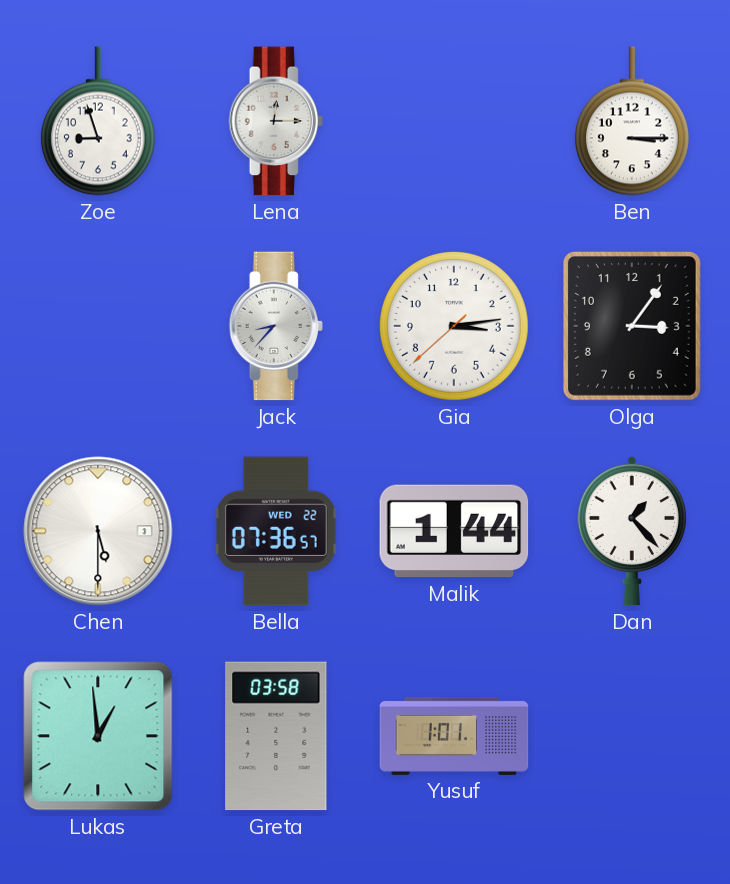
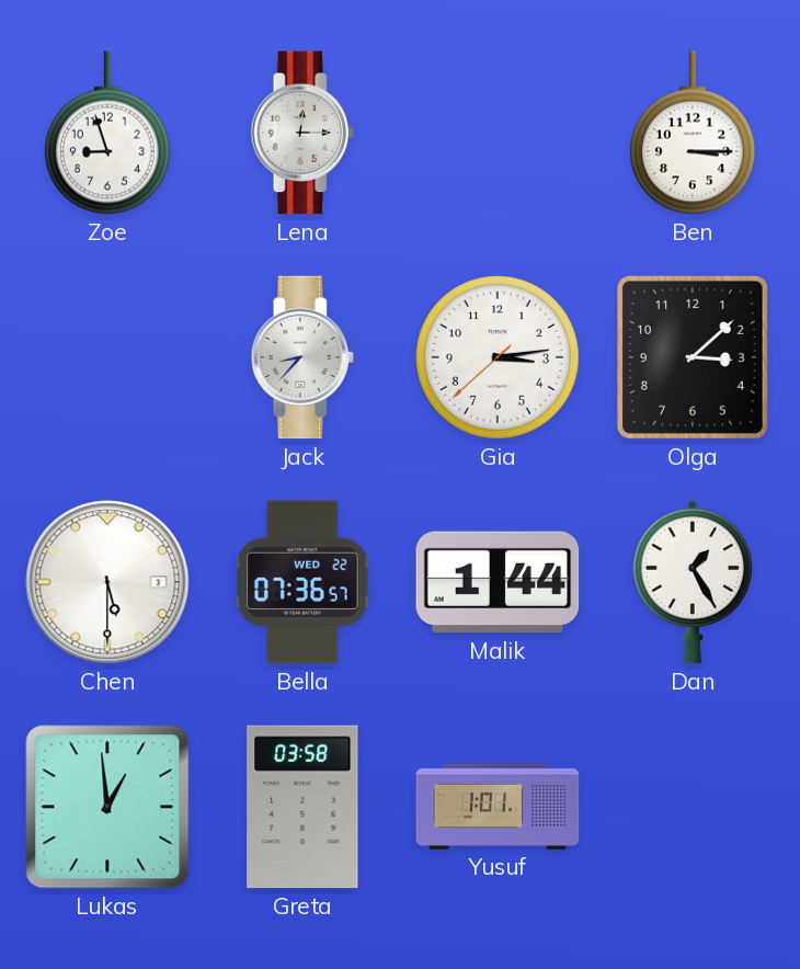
Olga: 3:06 -> 3:08 (693, 357)
Dan: 1:23 -> 1:25 (693, 582)
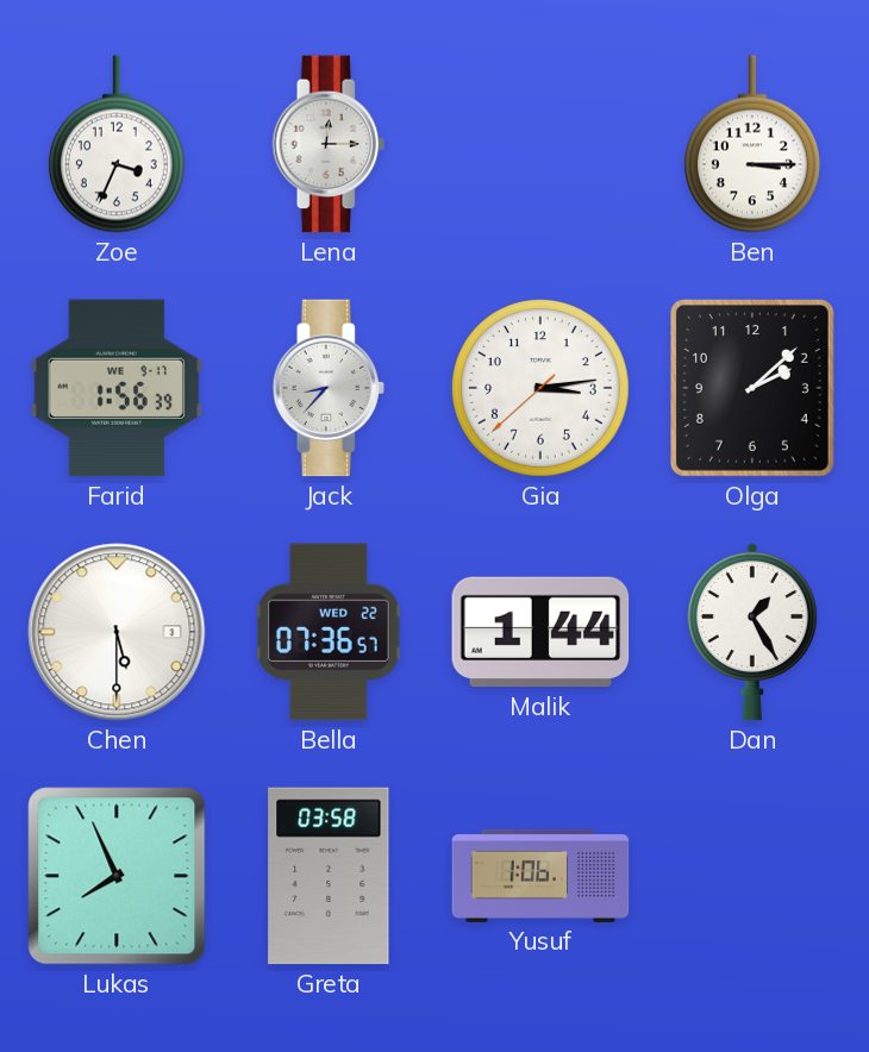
Zoe: 8:57 -> 3:34 (117, 144)
Farid: none -> 1:56 (117, 388)
Olga: 3:08 -> 2:08 (752, 388)
Lukas: 12:59 -> 7:56 (117, 876)
Yusuf: 1:01 -> 1:06 (540, 876)
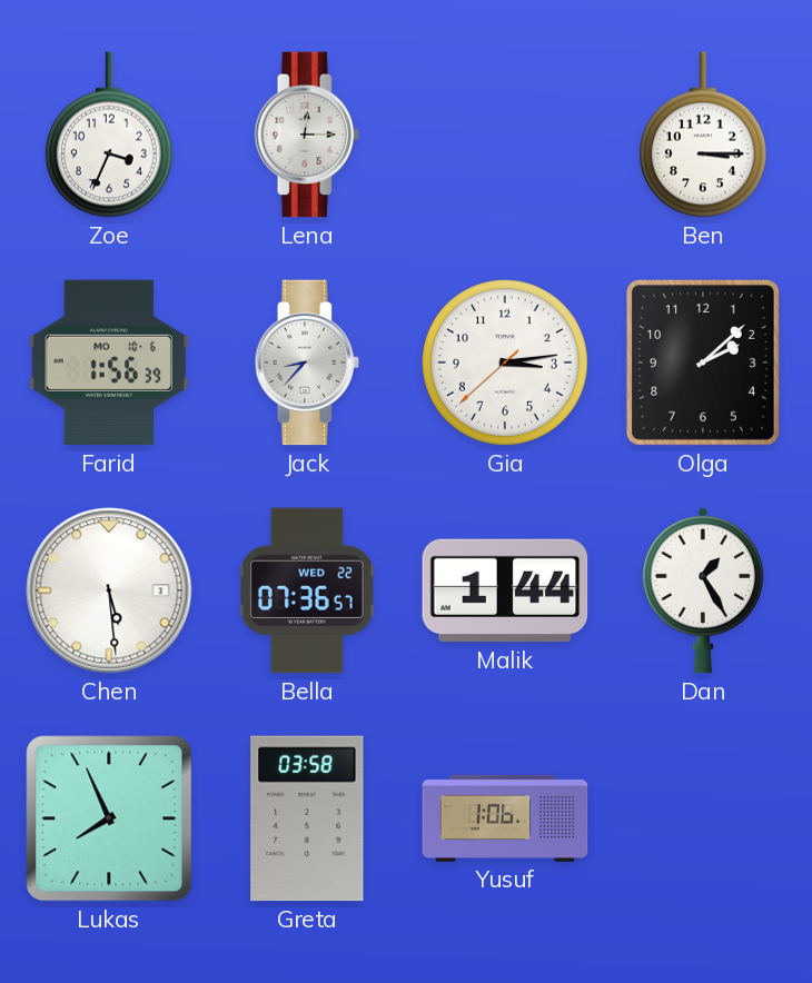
Farid date: WE 9-17 -> MO 10-6 (109, 363)
Chen: 5:30 -> 5:29 (109, 590)
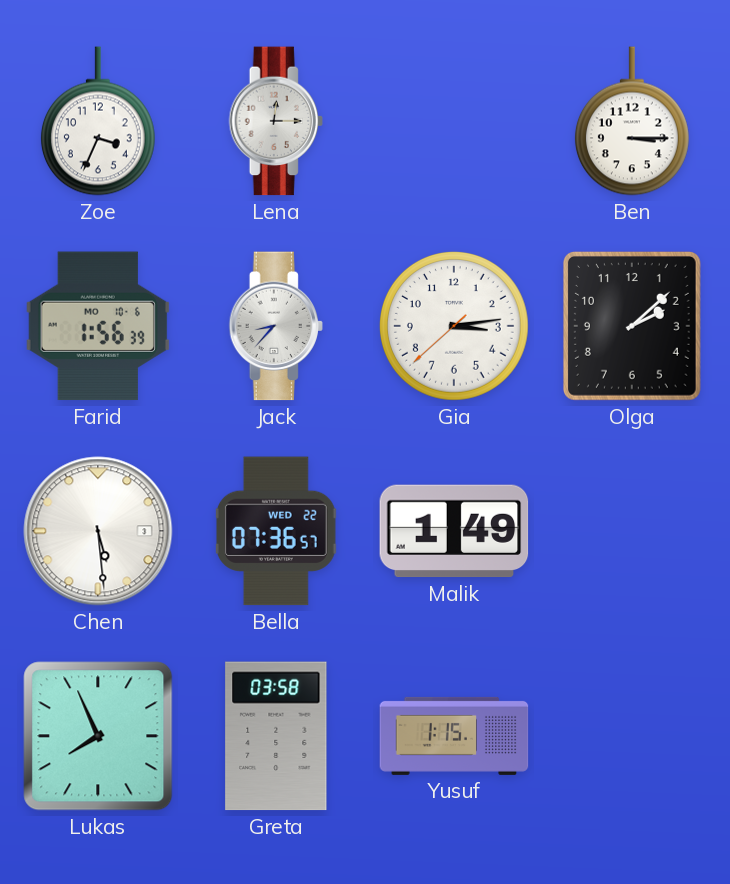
Malik: 1:44 -> 1:49 (454, 531)
Dan: 1:25 -> none (703, 590)
Yusuf: 1:06 -> 1:15 (454, 736)
